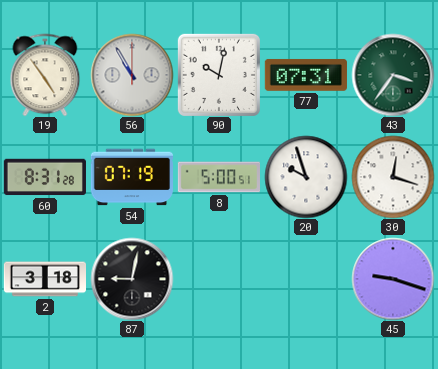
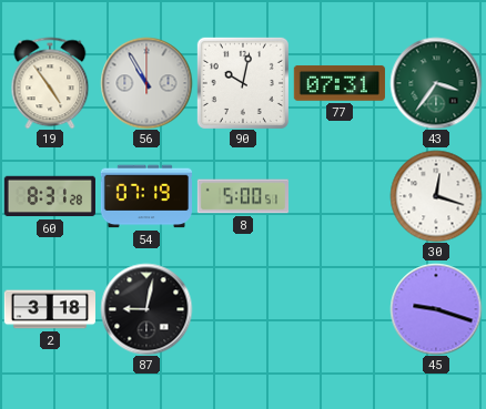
20: 9:57 -> none (306, 177)
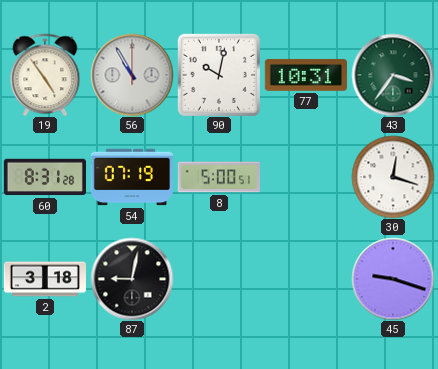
77: 07:31 -> 10:31 (306, 75)
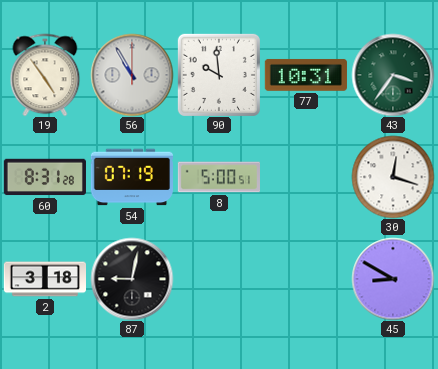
90: 10:02 -> 9:59 (219, 75)
45: 9:18 -> 8:50 (393, 279)
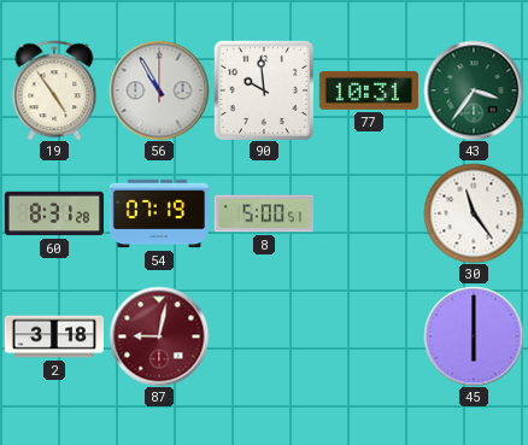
30: 12:18 -> 11:24 (474, 213)
87 dial: black -> burgundy (159, 336)
45: 8:50 -> 6:00 (474, 336)
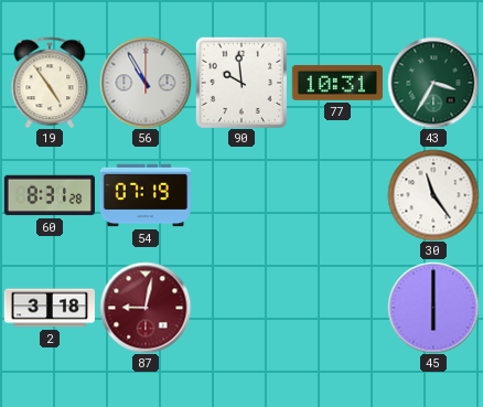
43: 3:36 -> 3:35 (433, 83)
8: 5:00 -> none (263, 213)
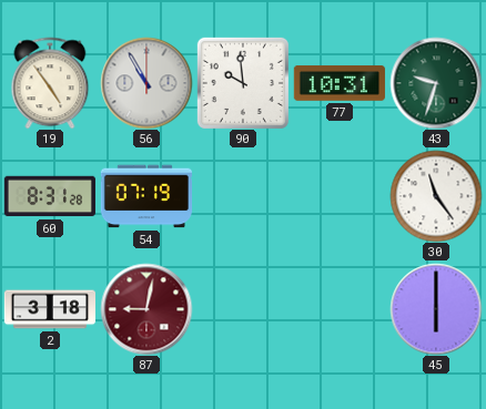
43: 3:35 -> 9:33 (436, 83)
